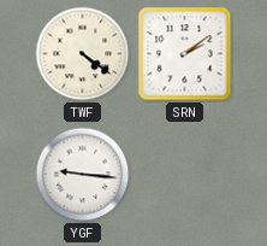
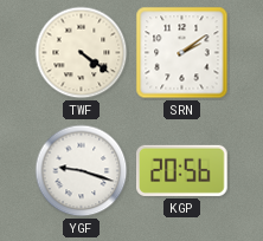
YGF: 9:16 -> 9:18 (82, 171)
KGP: none -> 20:56 (182, 170)
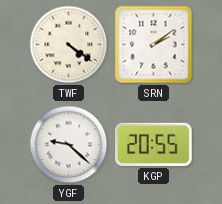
YGF: 9:18 -> 9:22 (69, 145)
KGP: 20:56 -> 20:55 (154, 144)
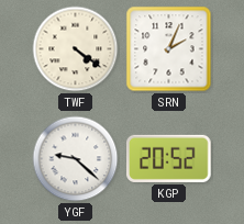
SRN: 2:09 -> 2:04 (169, 49)
KGP: 20:55 -> 20:52 (169, 158)
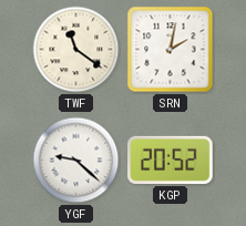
TWF: 4:21 -> 11:21 (76, 50)
SRN: 2:04 -> 2:02 (171, 50)
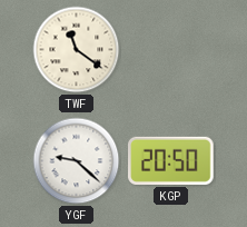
SRN: 2:02 -> none (171, 50)
KGP: 20:52 -> 20:50 (171, 160)
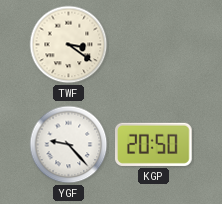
TWF: 11:21 -> 3:21 (69, 45)
YGF: 9:22 -> 9:23 (69, 145)
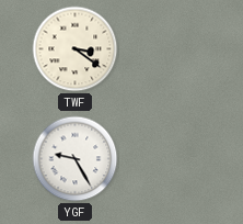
YGF: 9:23 -> 9:25 (76, 159)
KGP: 20:50 -> none (154, 144)
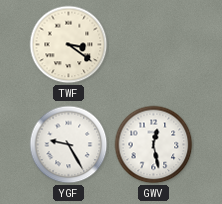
GWV: none -> 12:28 (154, 145)
